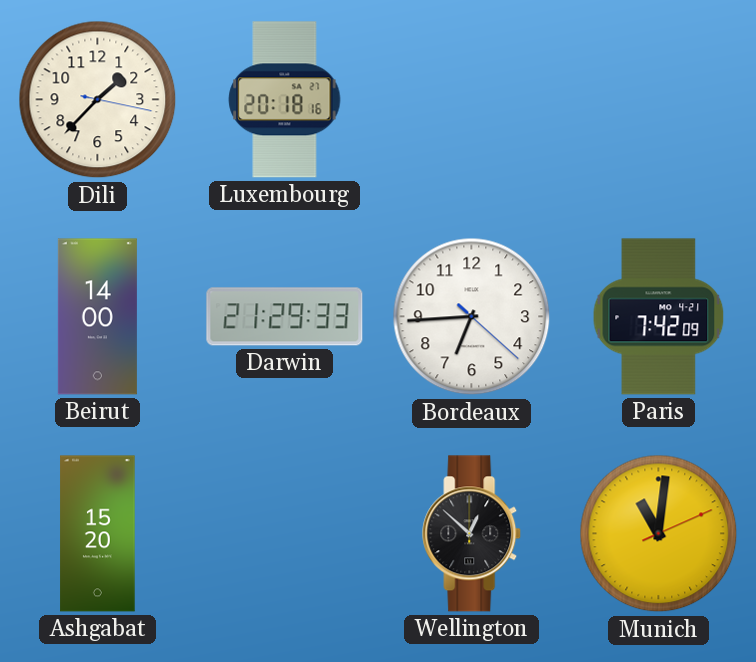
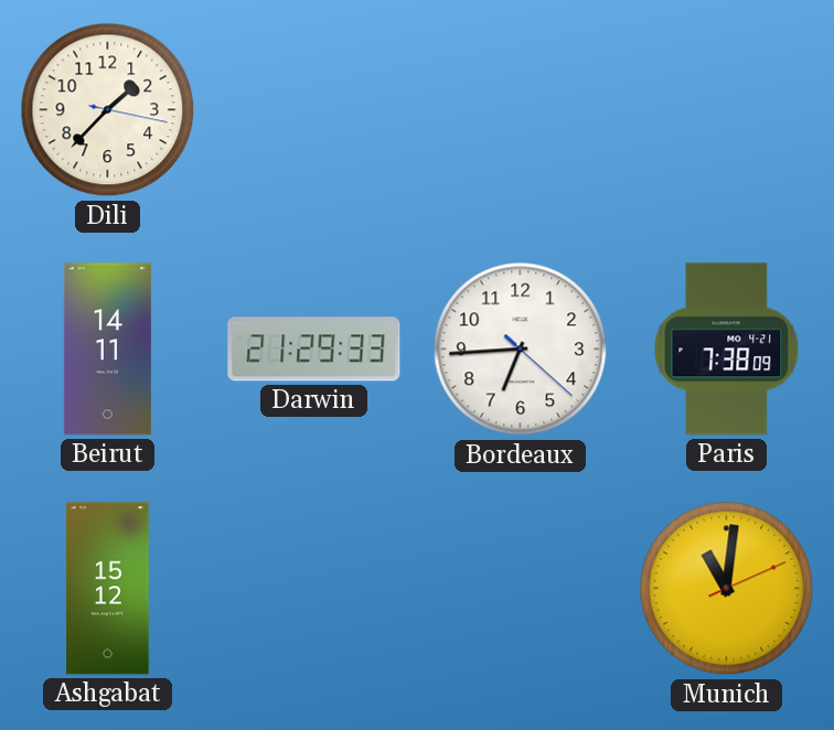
Luxembourg: 20:18 -> none (285, 100)
Beirut: 14:00 -> 14:11 (107, 350)
Paris: 7:42 -> 7:38 (727, 350)
Ashgabat: 15:20 -> 15:12 (108, 589)
Wellington: 12:52 -> none (472, 534)
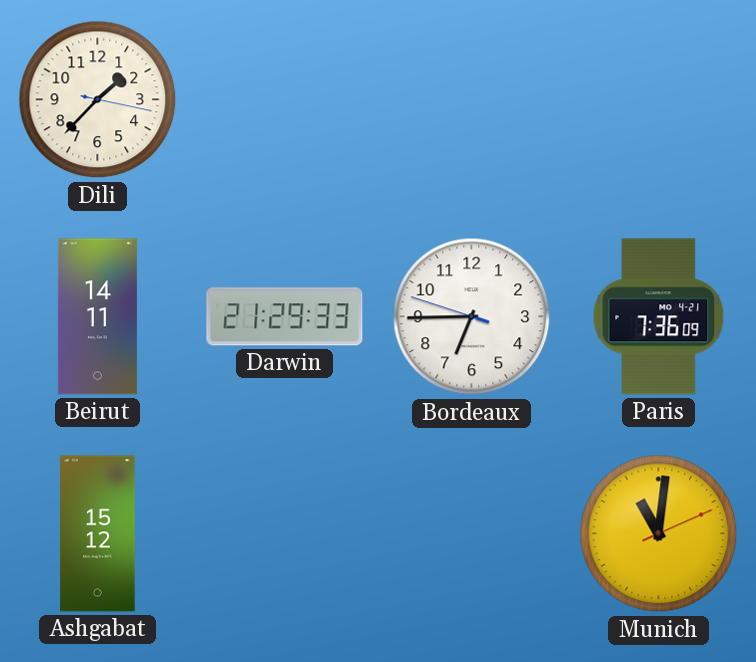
Bordeaux: 6:44:22 -> 6:44:48 (472, 317)
Paris: 7:38 -> 7:36 (659, 317)
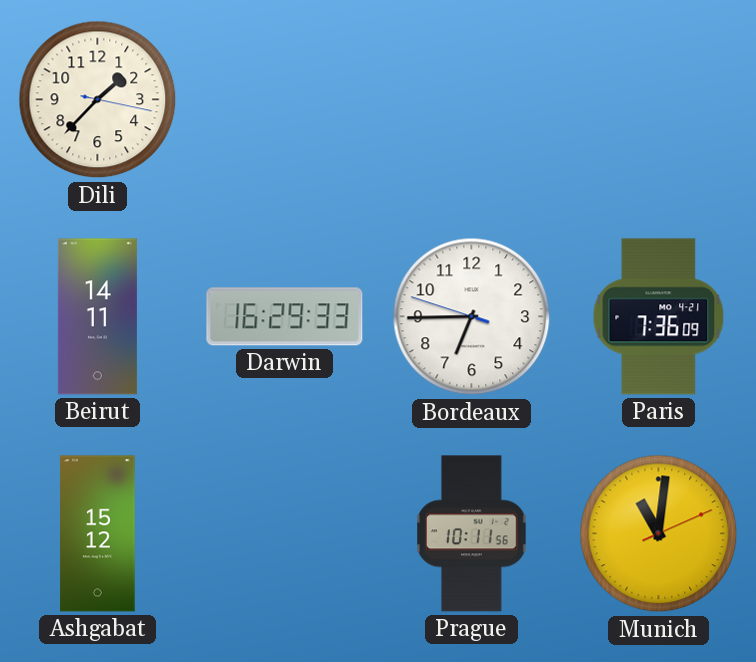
Darwin: 21:29 -> 16:29 (285, 317)
Prague: none -> 10:11 (472, 534)
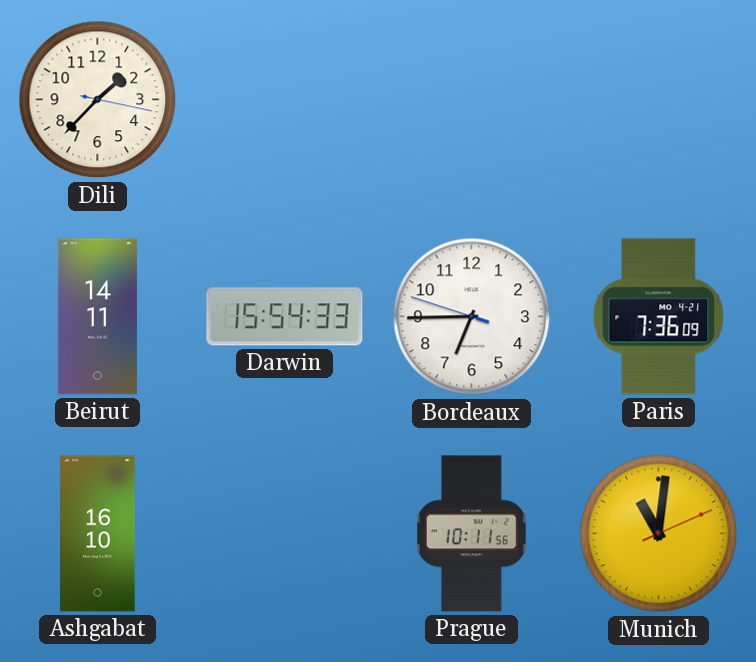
Darwin: 16:29 -> 15:54 (285, 317)
Ashgabat: 15:12 -> 16:10 (98, 534)
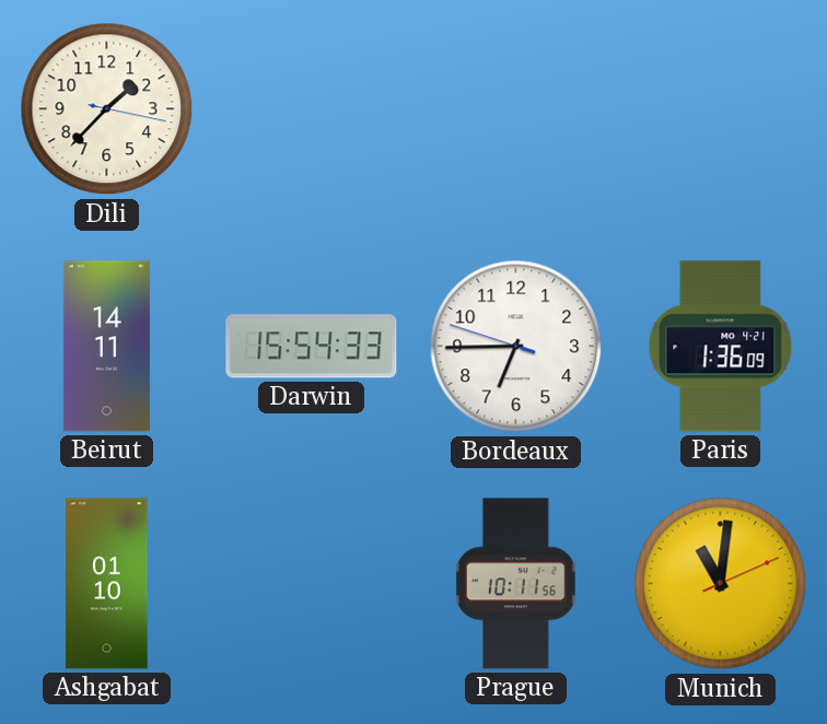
Paris: 7:36 -> 1:36 (721, 347)
Ashgabat: 16:10 -> 01:10 (107, 584)
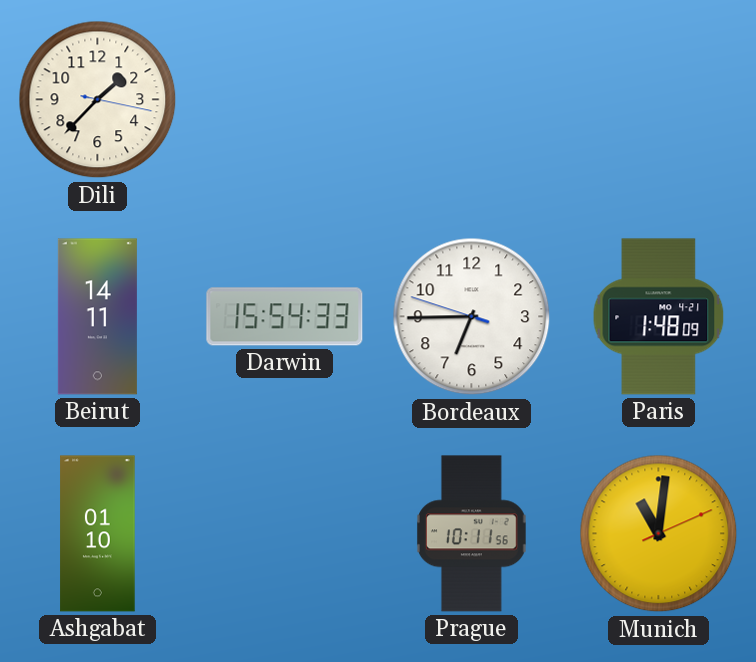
Paris: 1:36 -> 1:48 (659, 317)
